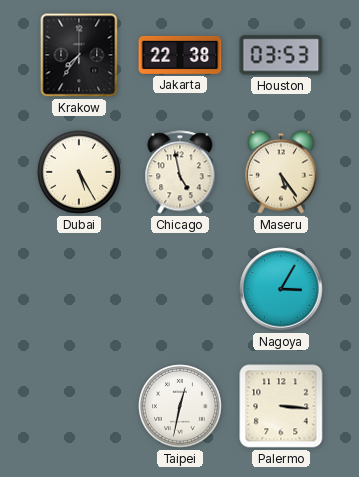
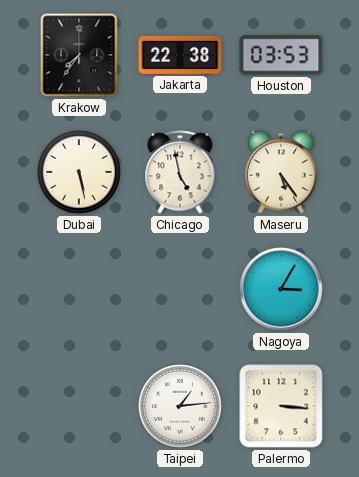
Dubai: 5:25 -> 5:28 (80, 173)
Taipei: 12:32 -> 1:14 (181, 407)
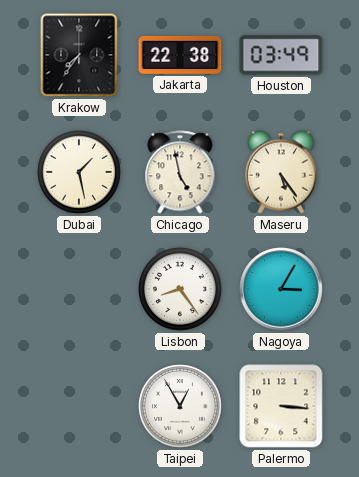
Houston: 03:53 -> 03:49 (281, 55)
Dubai: 5:28 -> 1:28 (80, 173)
Lisbon: none -> 8:24 (181, 290)
Taipei: 1:14 -> 12:55 (181, 407)
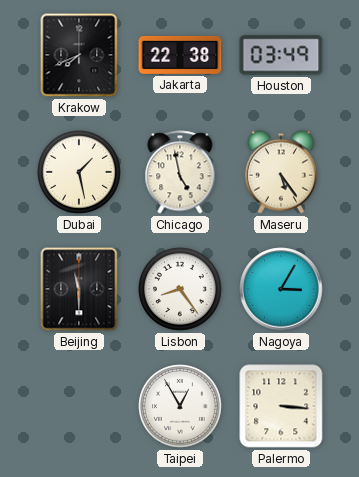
Krakow: 7:36 -> 7:41 (79, 55)
Beijing: none -> 11:30 (79, 289)
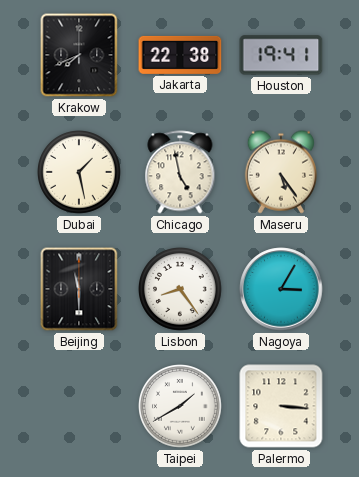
Houston: 03:49 -> 19:41 (281, 55)
Taipei: 12:55 -> 1:40 (181, 407)
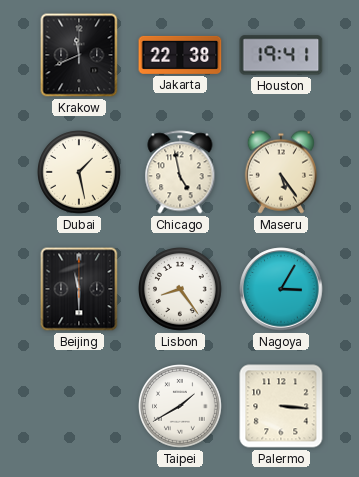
Krakow: 7:41 -> 11:41 (79, 55)
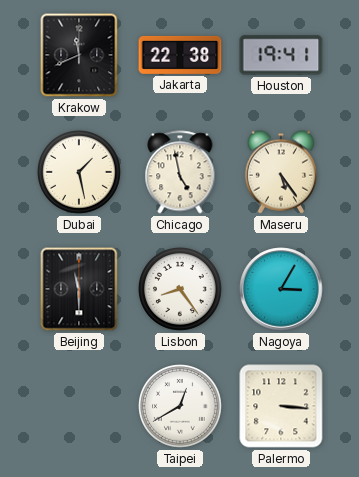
Taipei: 1:40 -> 12:40 (181, 407)
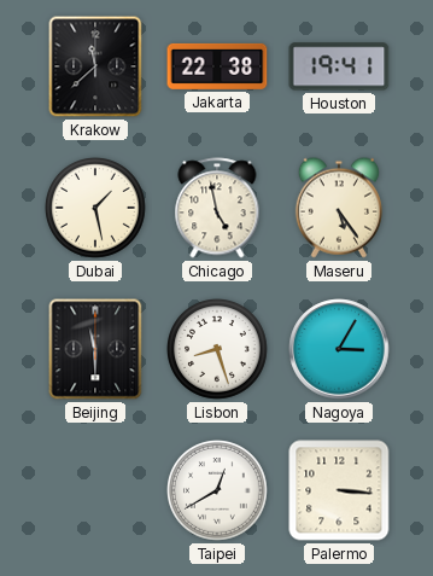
Krakow: 11:41 -> 11:38 (95, 66)
Lisbon: 8:24 -> 8:27 (218, 350)
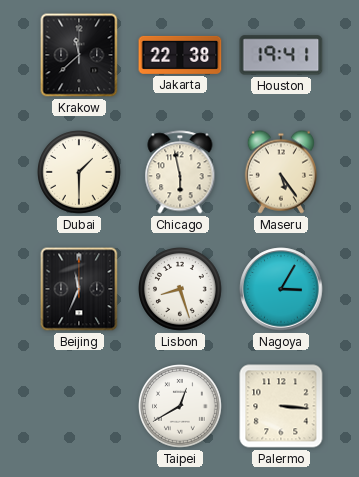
Dubai: 1:28 -> 1:30 (80, 173)
Chicago: 4:58 -> 5:58 (180, 172)
Beijing: 11:30 -> 11:34 (79, 289)
